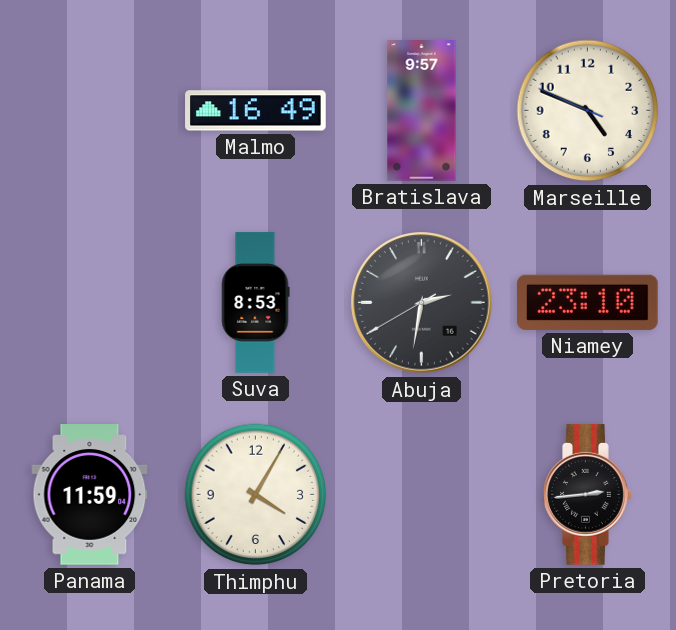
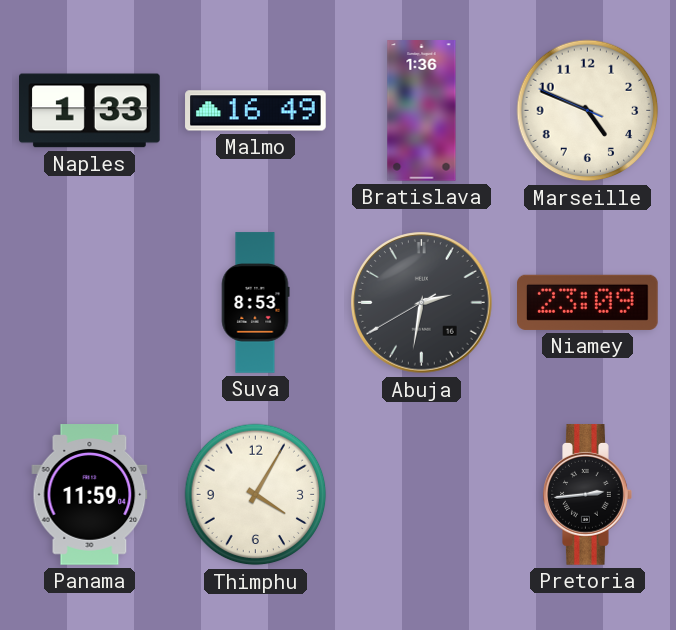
Naples: none -> 1:33 (90, 111)
Bratislava: 9:57 -> 1:36 (422, 111)
Niamey: 23:10 -> 23:09 (588, 302)
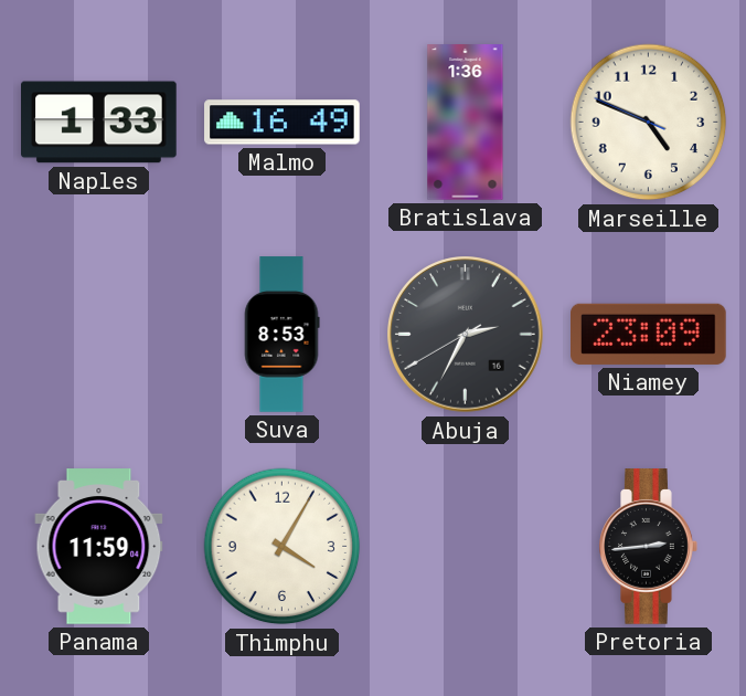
Abuja: 2:31 -> 2:34 (466, 335)
